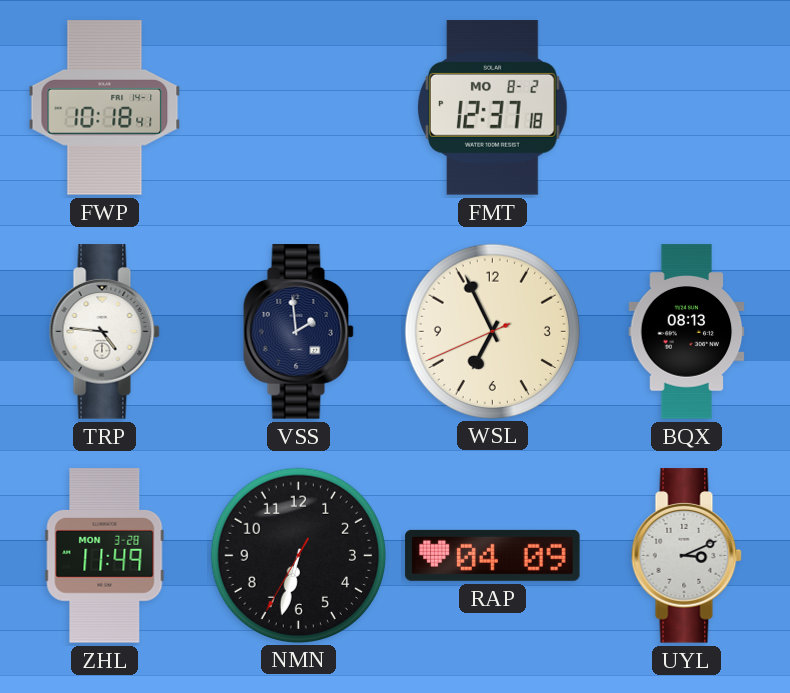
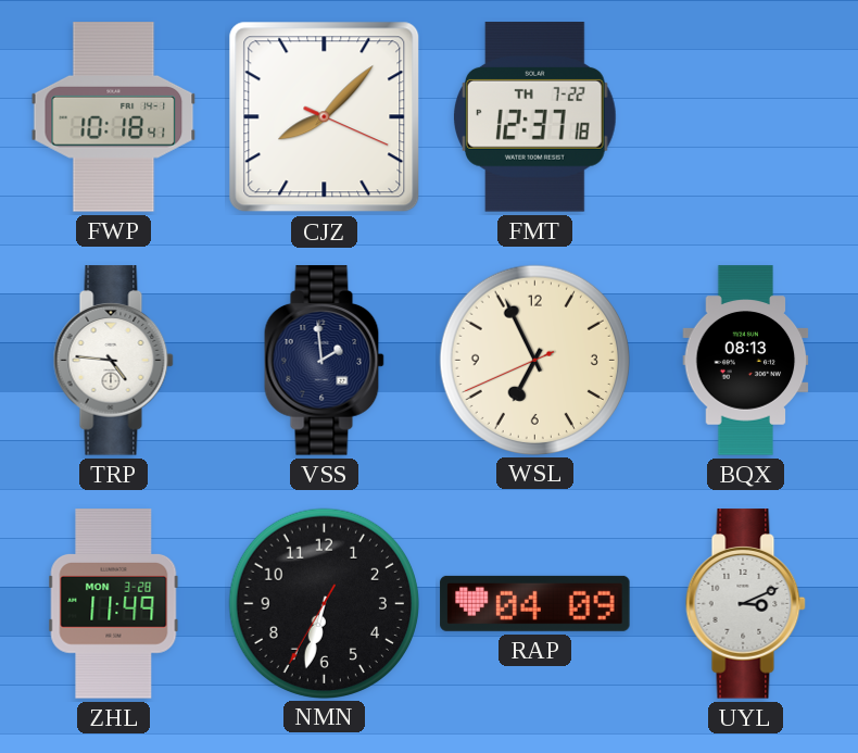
CJZ: none -> 8:07 (325, 117)
FMT date: MO 8-2 -> TH 7-22 (535, 117)
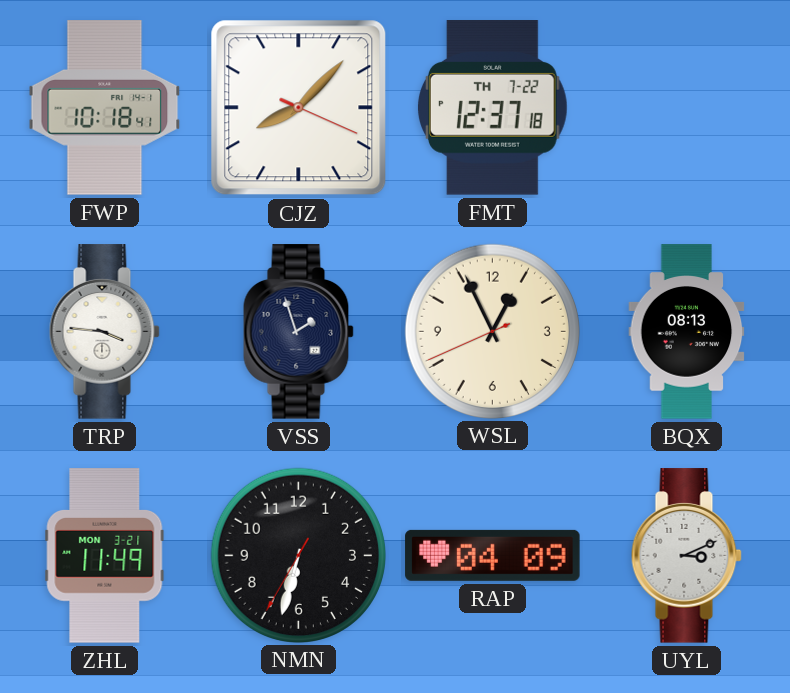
TRP: 4:46 -> 3:46 (104, 332)
VSS: 1:59 -> 1:57 (298, 332)
WSL: 6:55 -> 12:55 (492, 331)
ZHL date: MON 3-28 -> MON 3-21 (105, 556)
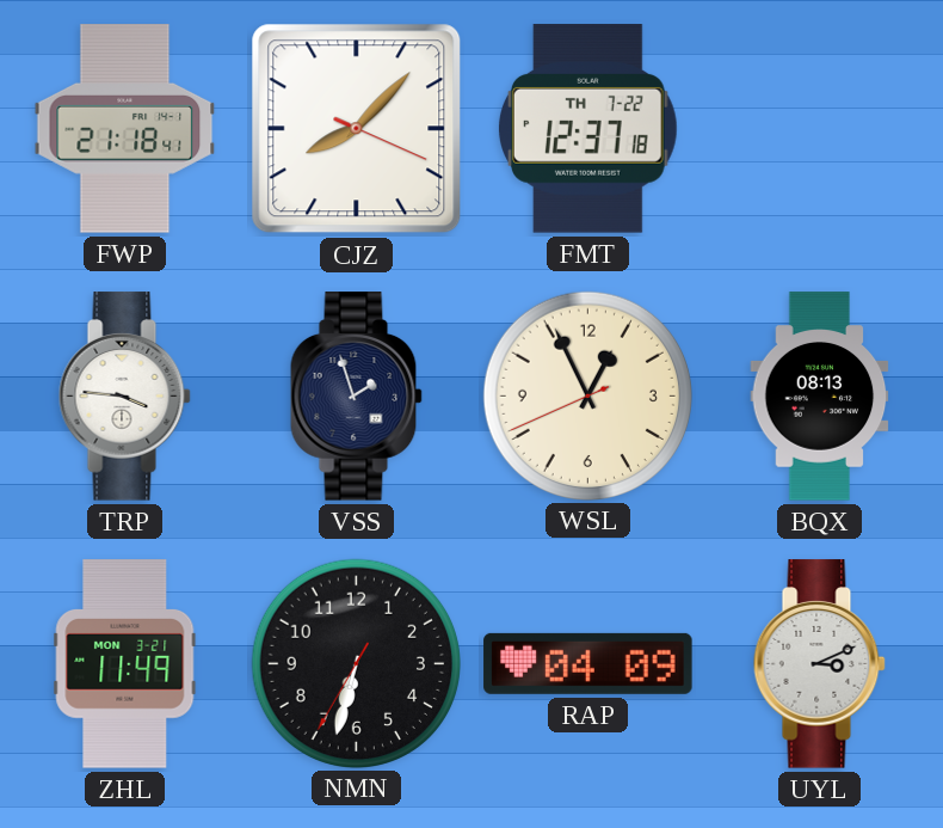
FWP: 10:18 -> 21:18 (125, 129)
